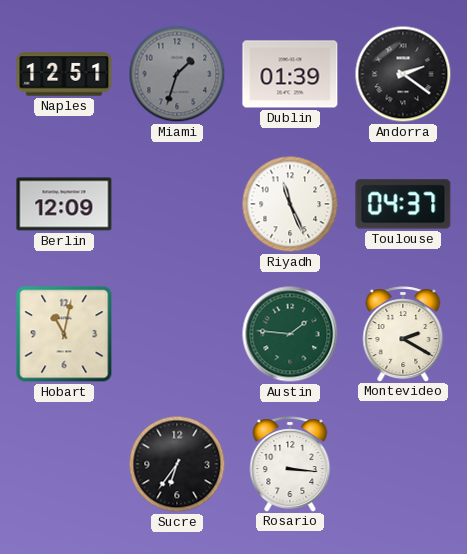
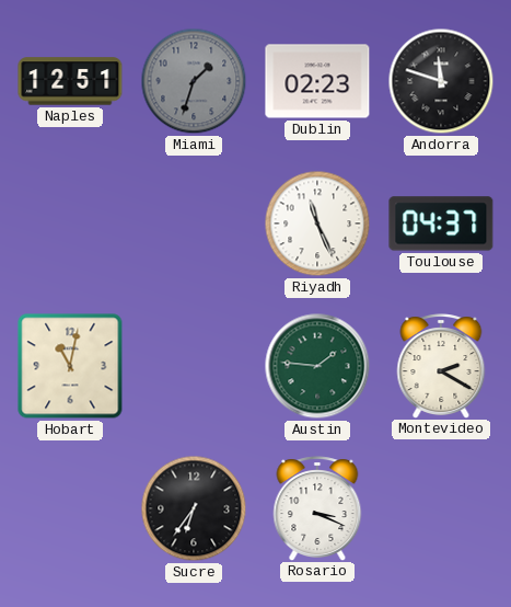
Dublin: 01:39 -> 02:23 (317, 81)
Andorra: 2:21 -> 11:48 (441, 81)
Berlin: 12:09 -> none (64, 204)
Rosario: 3:16 -> 3:19 (317, 508)
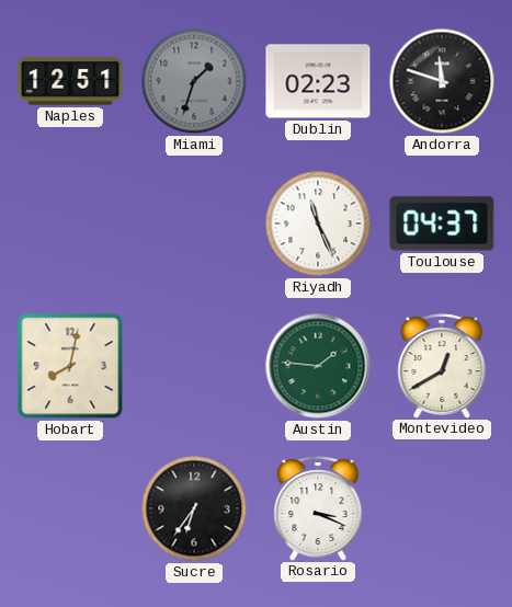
Hobart: 11:02 -> 8:02 (70, 366)
Montevideo: 2:20 -> 12:40 (442, 366)
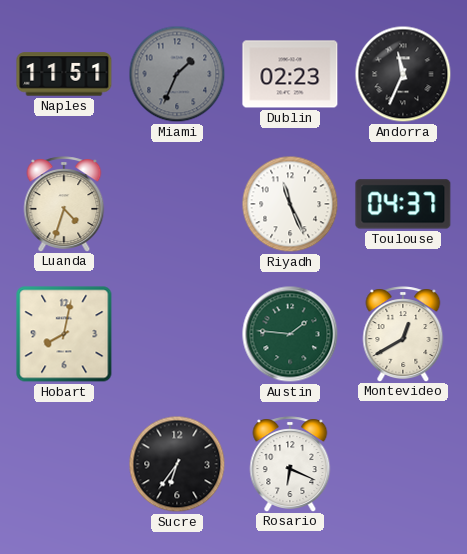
Naples: 12:51 -> 11:51 (64, 74)
Miami: 1:33 -> 1:34 (177, 74)
Andorra: 11:48 -> 11:34 (403, 74)
Luanda: none -> 4:33 (64, 204)
Rosario: 3:19 -> 6:19 (290, 464)
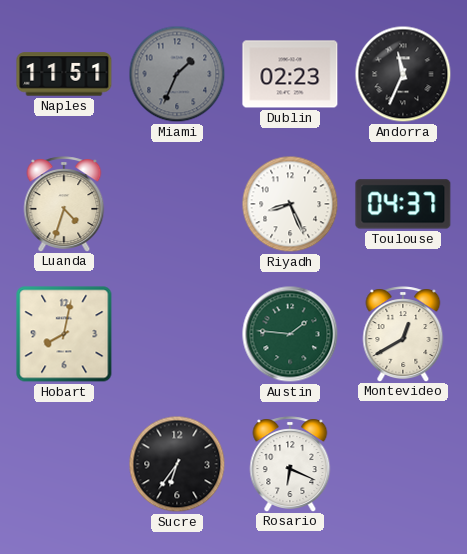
Riyadh: 11:26 -> 8:26 (290, 204)
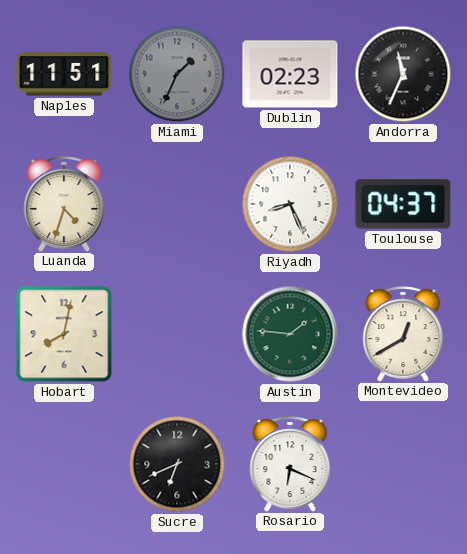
Sucre: 6:36 -> 6:41 (177, 464)
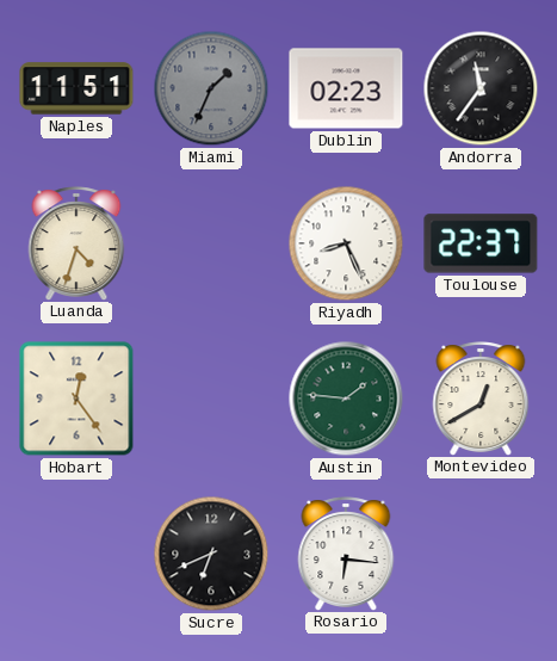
Andorra: 11:34 -> 11:36 (481, 88)
Toulouse: 04:37 -> 22:37 (481, 243)
Hobart: 8:02 -> 12:24 (76, 399)
Rosario: 6:19 -> 6:16 (346, 554)
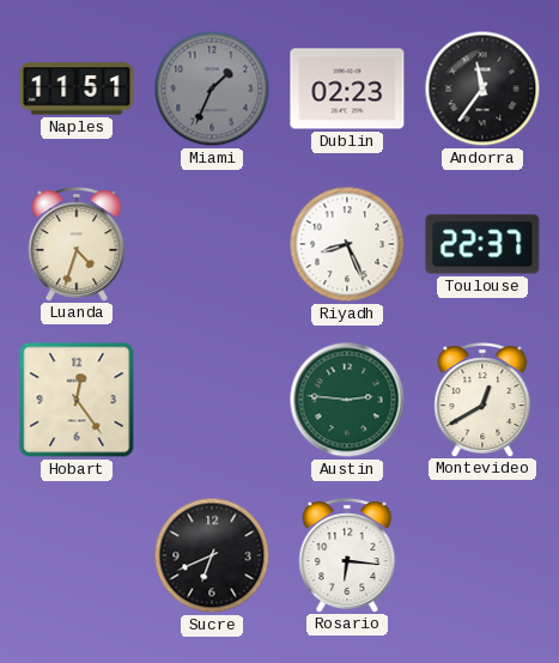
Austin: 1:46 -> 2:46 (347, 400)
